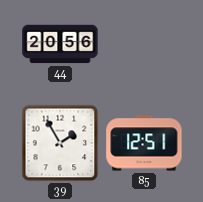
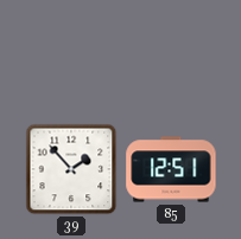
44: 20:56 -> none (60, 44)
39: 1:55 -> 1:53 (71, 169)
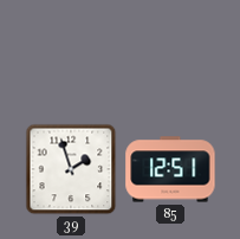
39: 1:53 -> 1:57 (71, 169)
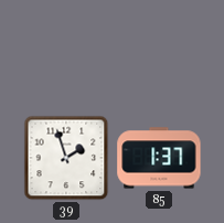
85: 12:51 -> 1:37 (159, 158)
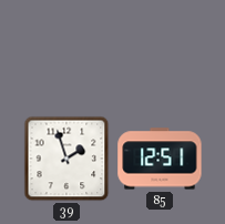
85: 1:37 -> 12:51 (160, 159)
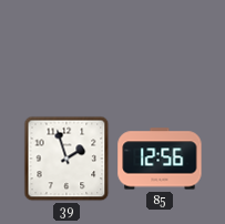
85: 12:51 -> 12:56 (160, 159)
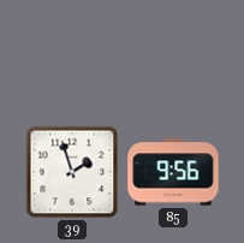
85: 12:56 -> 9:56 (173, 172)
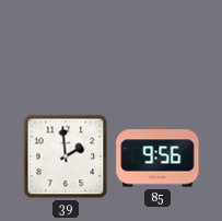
39: 1:57 -> 1:59 (66, 156)
